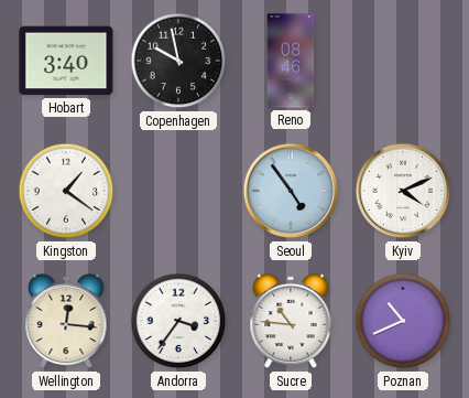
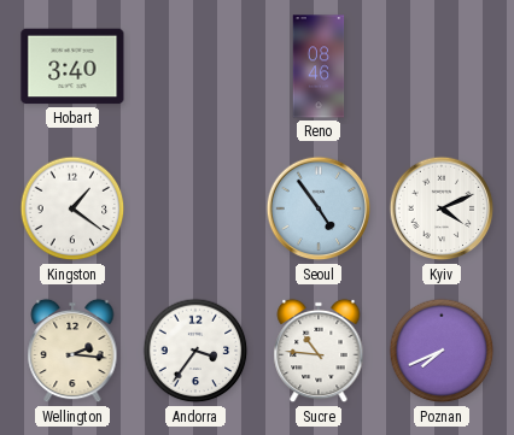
Copenhagen: 9:58 -> none (178, 61)
Wellington: 12:16 -> 2:16 (72, 351)
Poznan: 10:41 -> 7:41 (442, 351)
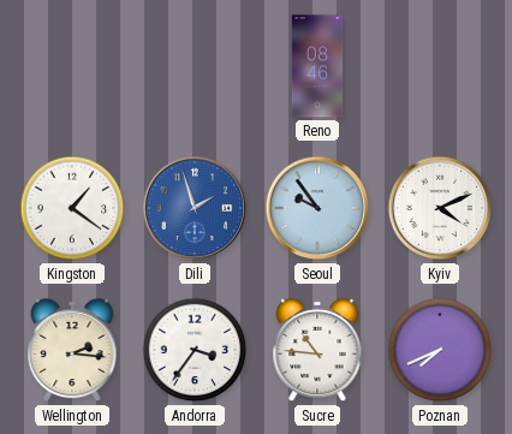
Hobart: 3:40 -> none (72, 66)
Dili: none -> 1:57 (195, 208)
Seoul: 4:54 -> 9:54 (317, 208)
